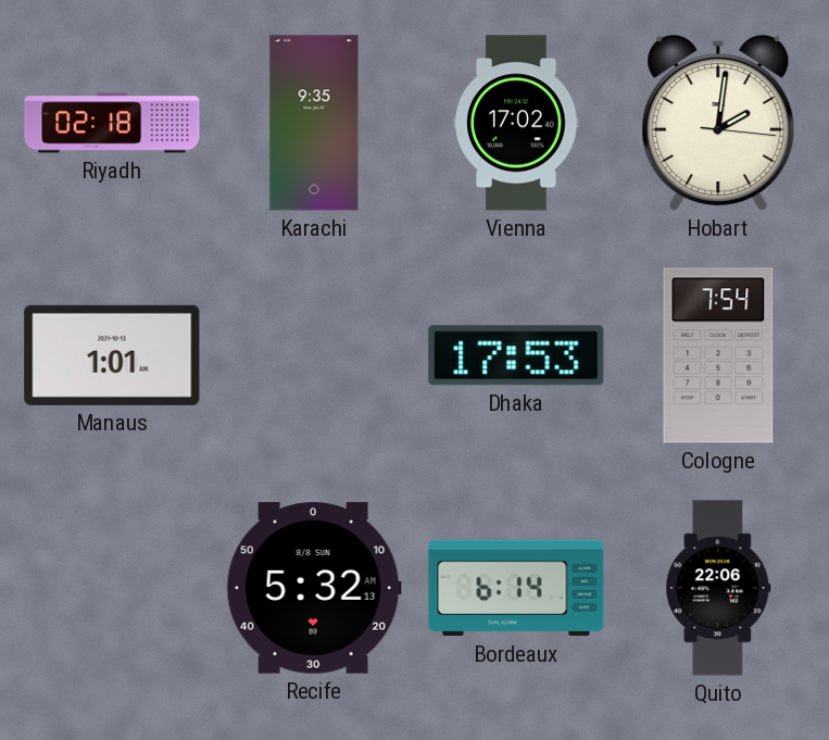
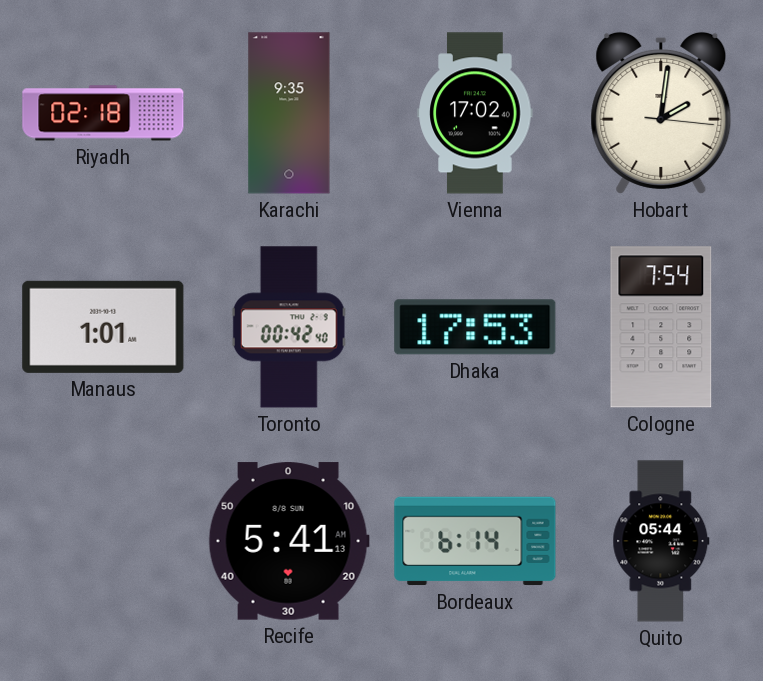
Toronto: none -> 00:42 (289, 327)
Recife: 5:32 -> 5:41 (289, 541)
Quito: 22:06 -> 05:44 (661, 541)
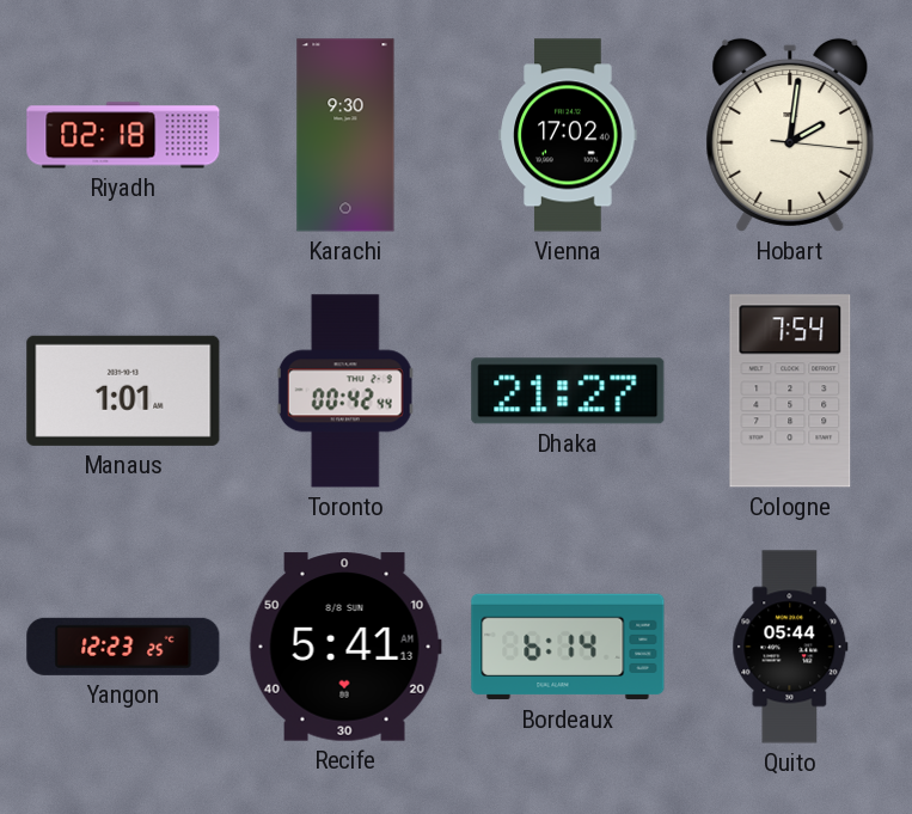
Karachi: 9:35 -> 9:30 (345, 135)
Toronto: 00:42:40 -> 00:42:44 (345, 391)
Dhaka: 17:53 -> 21:27 (568, 391)
Yangon: none -> 12:23 (123, 647)
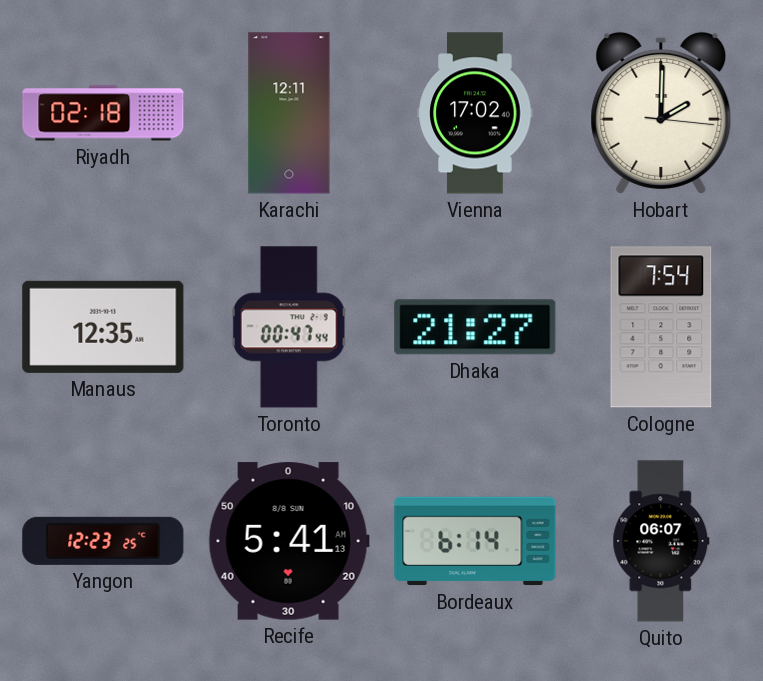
Karachi: 9:30 -> 12:11 (289, 113)
Hobart: 2:01 -> 2:00 (661, 113)
Manaus: 1:01 -> 12:35 (103, 327)
Toronto: 00:42 -> 00:47 (289, 327)
Quito: 05:44 -> 06:07 (661, 541)
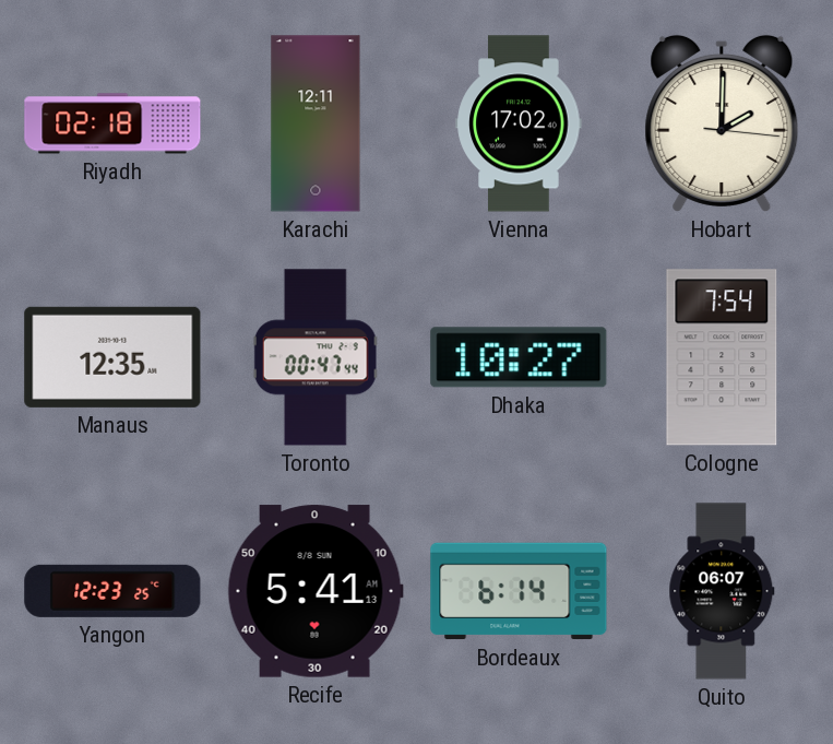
Dhaka: 21:27 -> 10:27 (519, 357)
